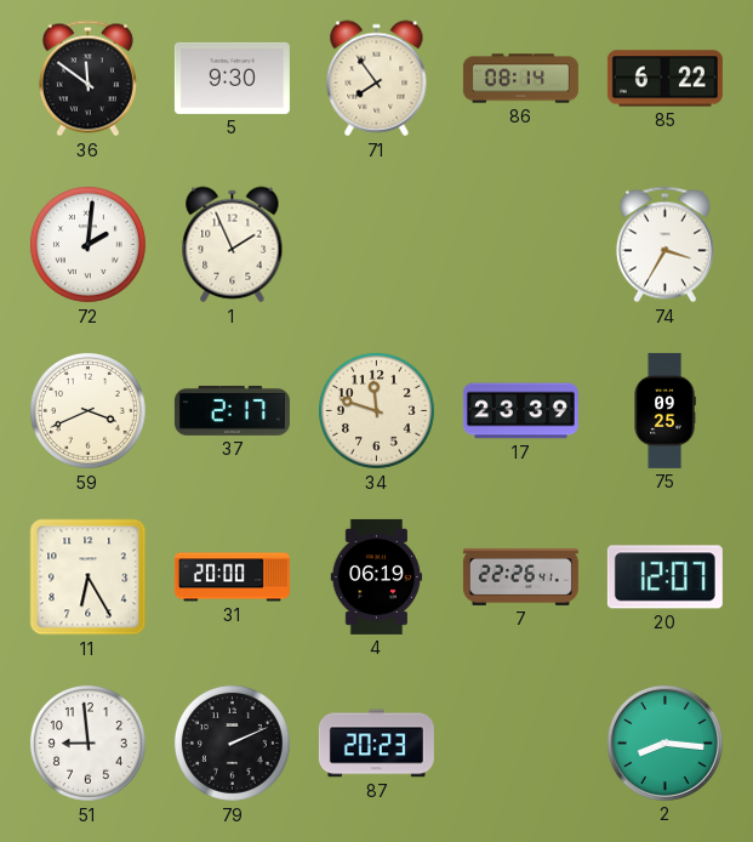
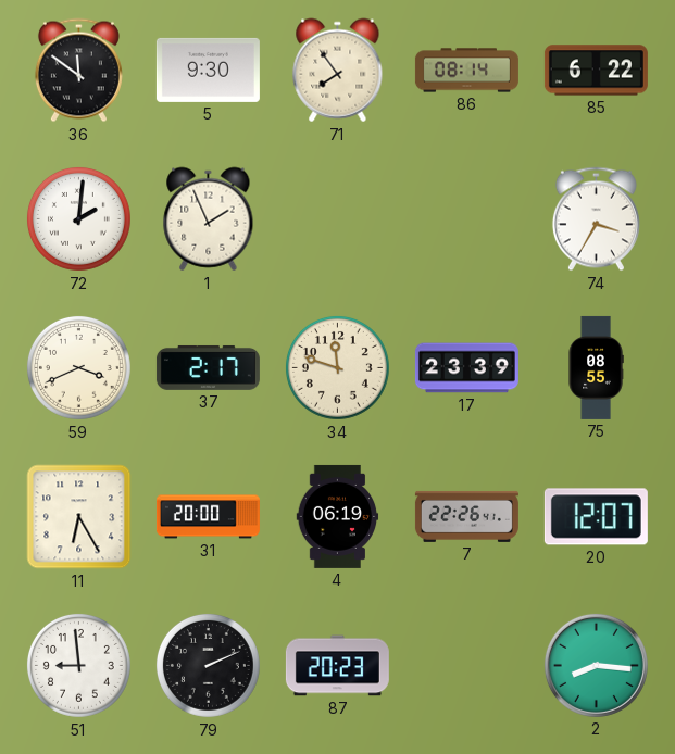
75: 09:25 -> 08:55 (596, 367)
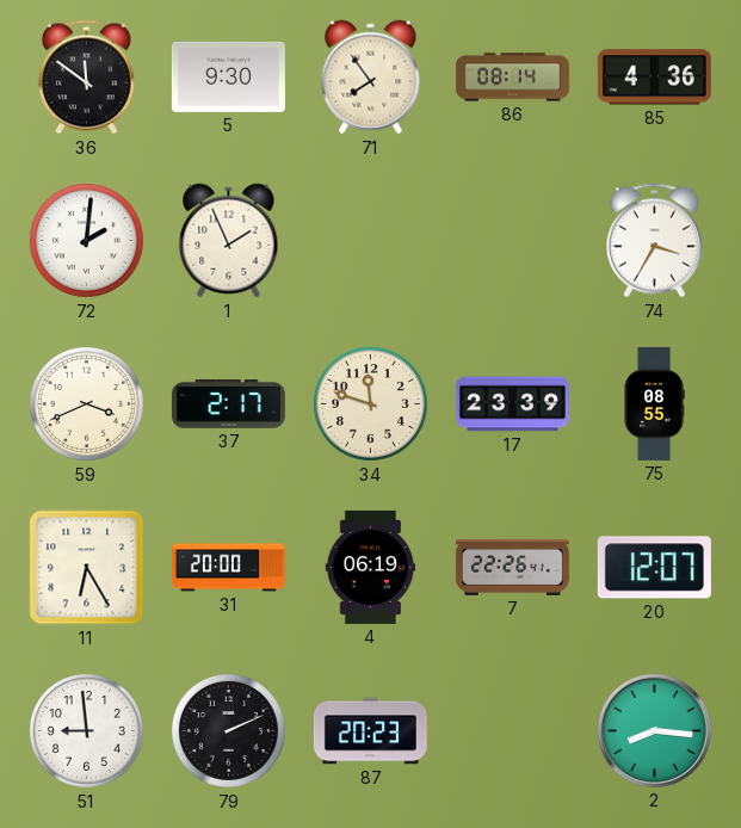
85: 6:22 -> 4:36 (654, 78)
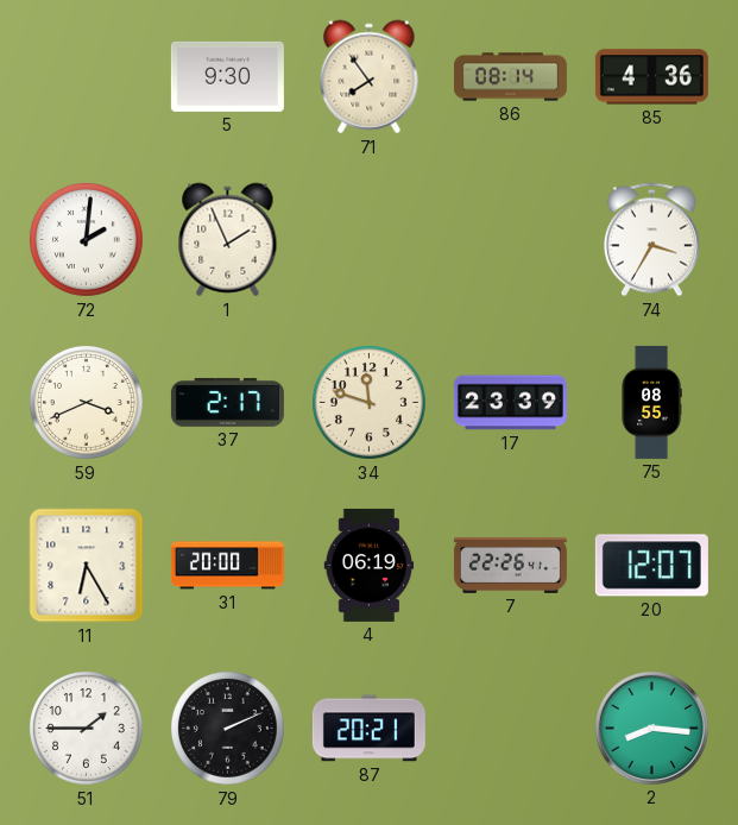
36: 11:51 -> none (86, 78)
51: 8:59 -> 1:45 (86, 728)
87: 20:23 -> 20:21 (368, 729)
